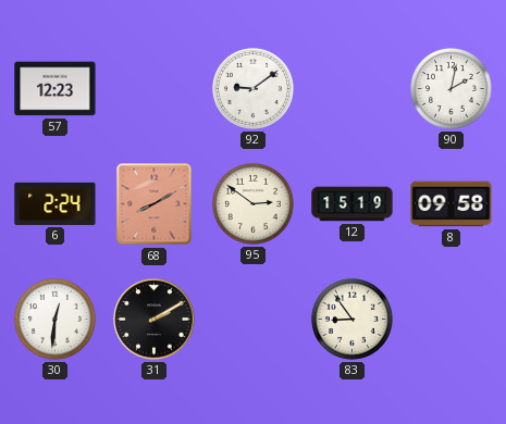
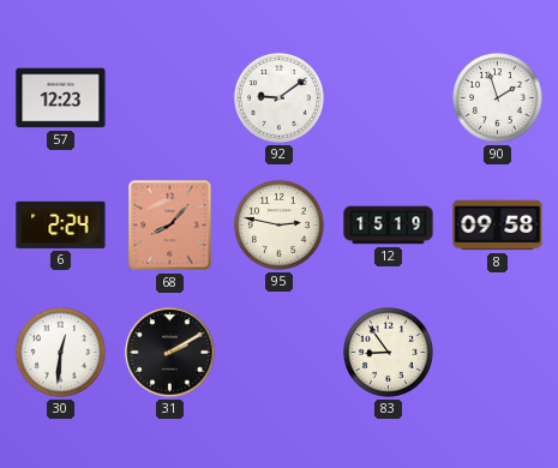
90: 2:02 -> 1:57 (497, 97)
68: 8:10 -> 8:07 (170, 226)
95: 2:51 -> 2:47 (278, 224)
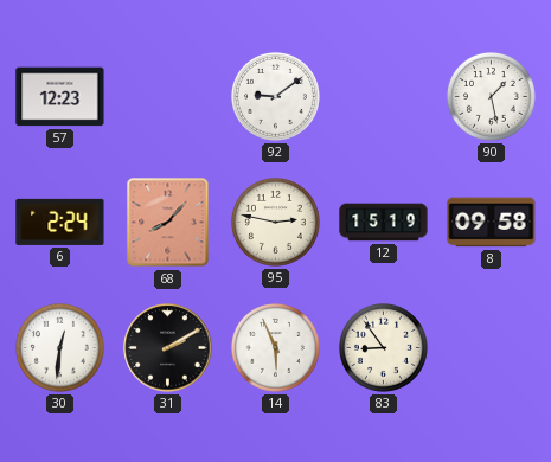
90: 1:57 -> 1:28 (491, 96)
14: none -> 5:56 (275, 347)
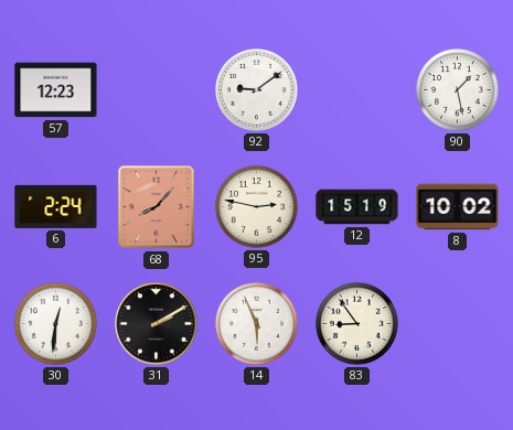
8: 09:58 -> 10:02 (458, 207)
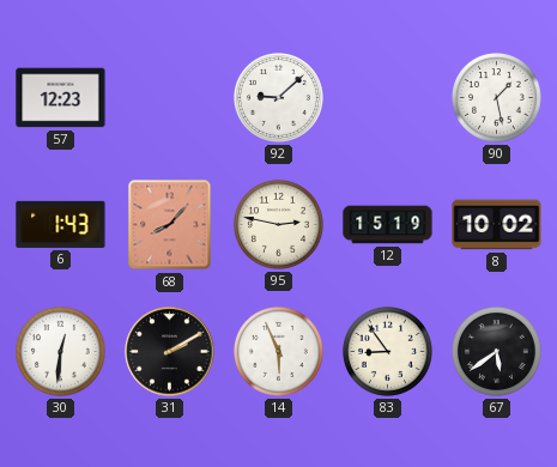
92: 9:09 -> 9:08 (278, 97)
6: 2:24 -> 1:43 (61, 224)
67: none -> 5:39 (496, 351)
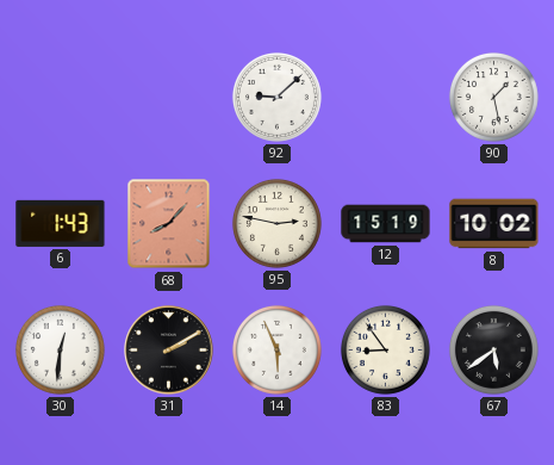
57: 12:23 -> none (61, 98)
